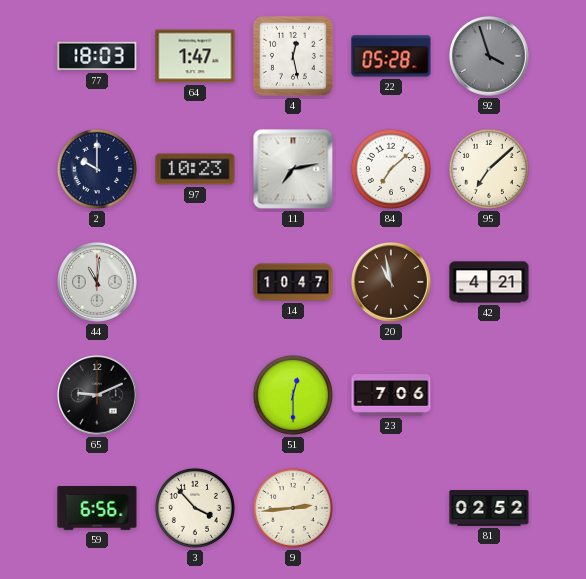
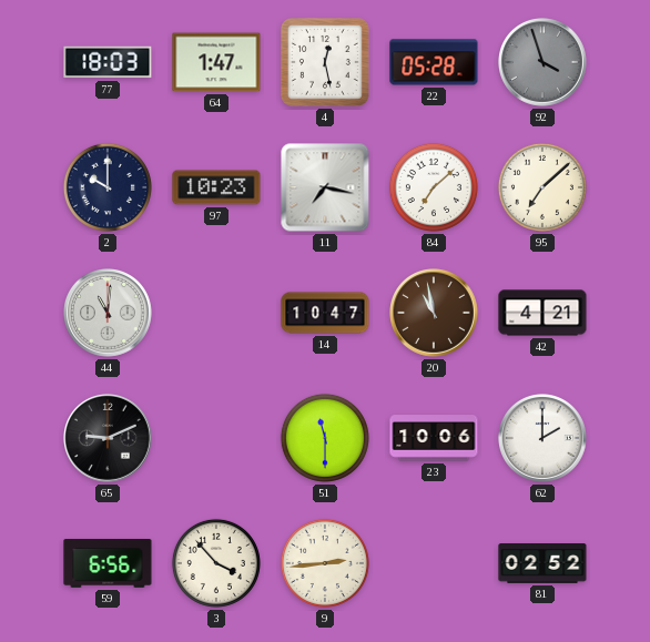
11: 7:13 -> 7:17 (325, 187)
51: 12:30 -> 11:30 (325, 438)
23: 7:06 -> 10:06 (434, 438)
62: none -> 2:00 (544, 439)
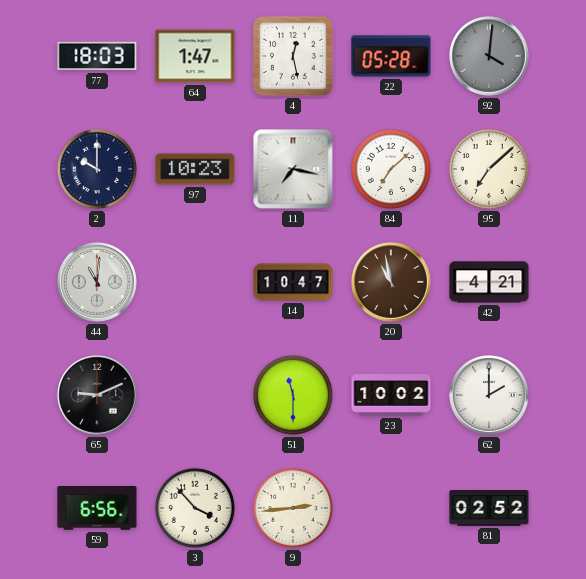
92: 3:57 -> 4:01 (490, 57)
23: 10:06 -> 10:02 (391, 395)
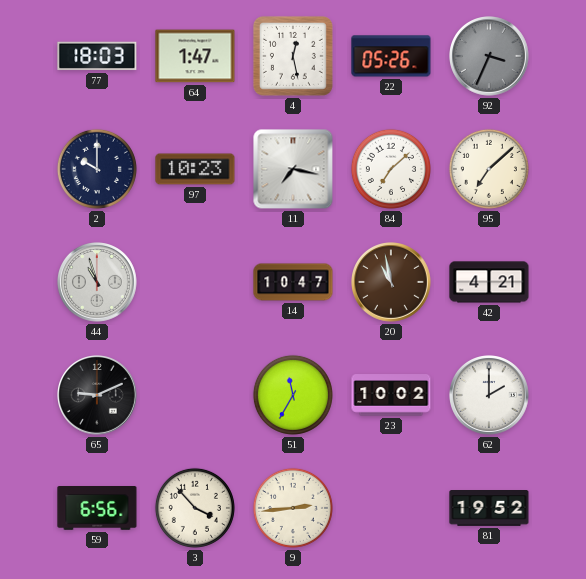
22: 05:28 -> 05:26 (391, 56)
92: 4:01 -> 3:34 (490, 57)
44: 11:01 -> 10:57 (98, 283)
51: 11:30 -> 11:35 (293, 395)
81: 02:52 -> 19:52 (489, 509)
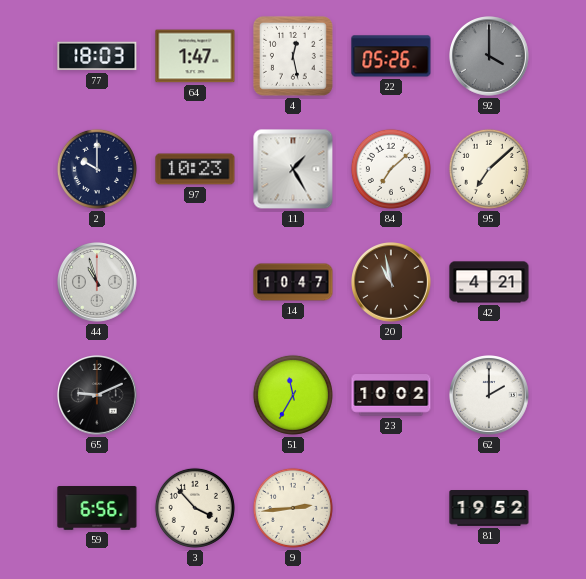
92: 3:34 -> 4:00 (490, 57)
11: 7:17 -> 1:25 (293, 169)
